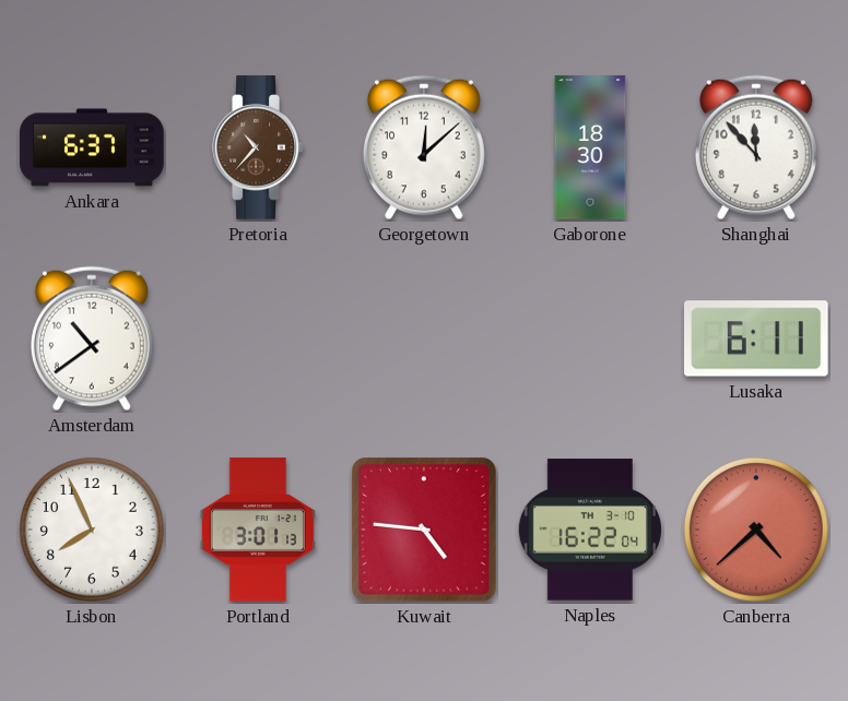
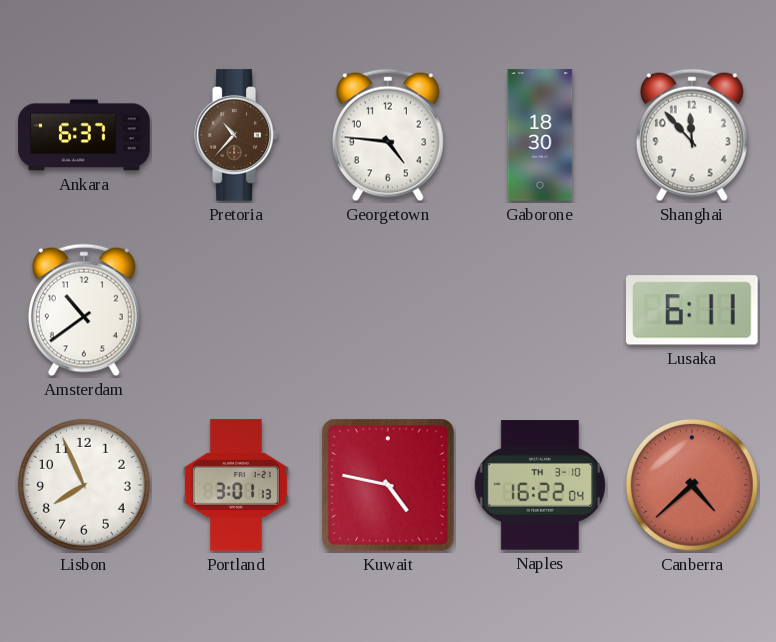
Georgetown: 12:08 -> 4:46 (388, 135)
Kuwait: 4:46 -> 4:47 (389, 486)
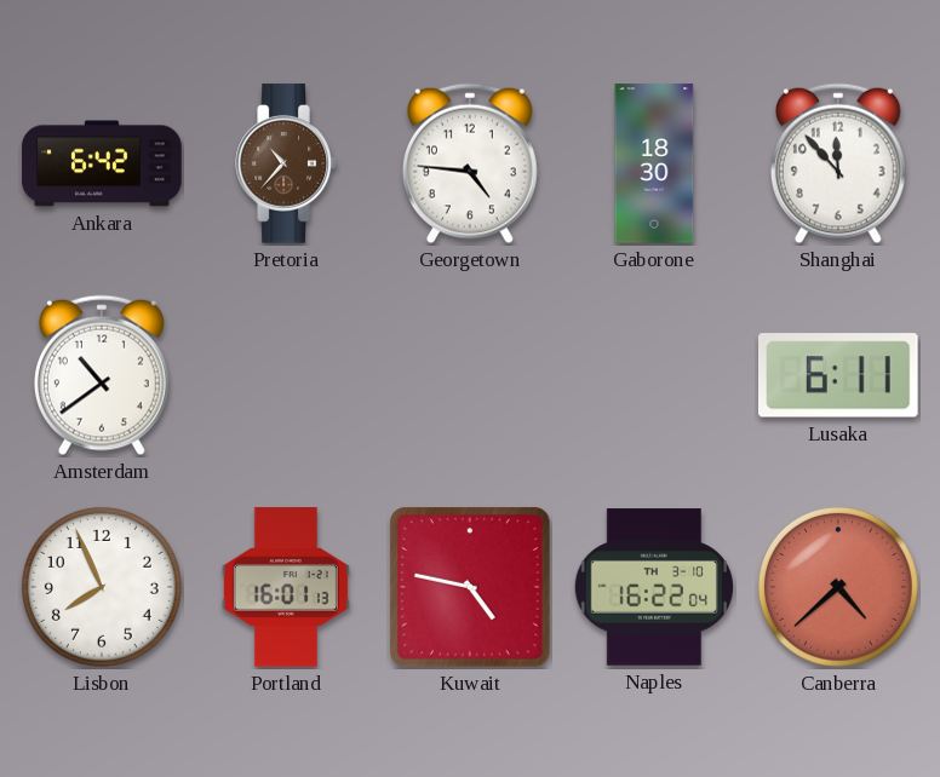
Ankara: 6:37 -> 6:42 (102, 163)
Portland: 3:01 -> 16:01 (286, 587)
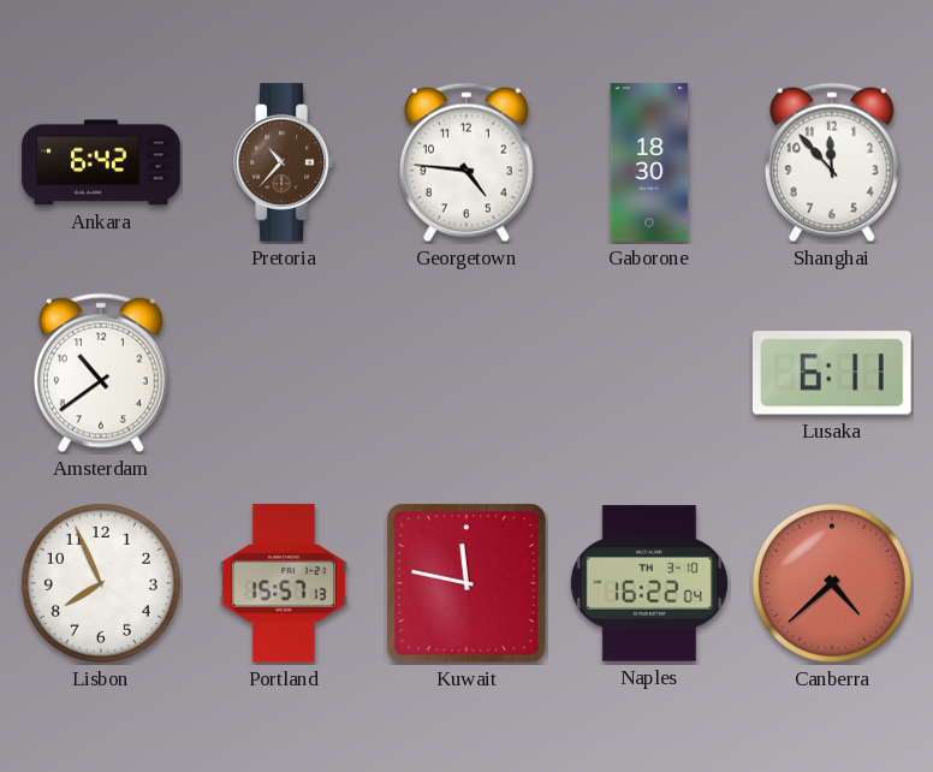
Portland: 16:01 -> 15:57 (284, 583)
Kuwait: 4:47 -> 11:47 (468, 584)
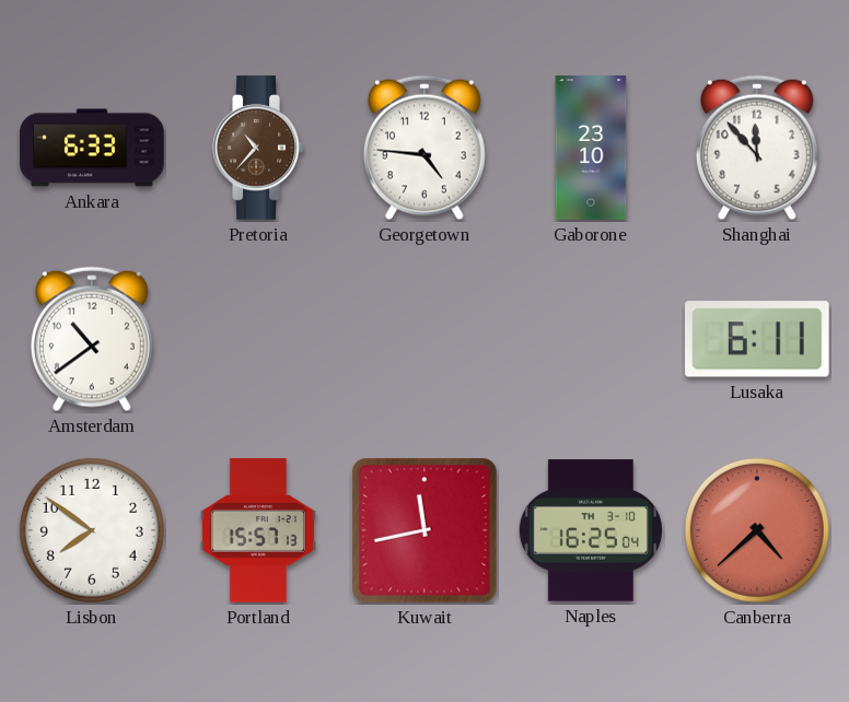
Ankara: 6:42 -> 6:33 (92, 148)
Gaborone: 18:30 -> 23:10 (591, 148)
Lisbon: 7:56 -> 7:51 (92, 530)
Kuwait: 11:47 -> 11:43 (426, 531)
Naples: 16:22 -> 16:25 (591, 530)
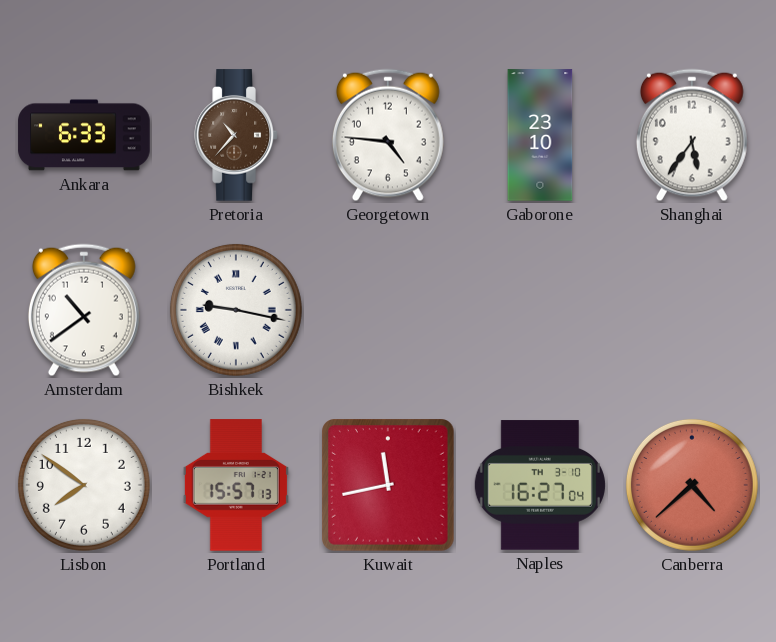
Shanghai: 11:53 -> 5:36 (692, 135)
Bishkek: none -> 9:17 (236, 310)
Lusaka: 6:11 -> none (758, 339)
Naples: 16:25 -> 16:27 (540, 485)
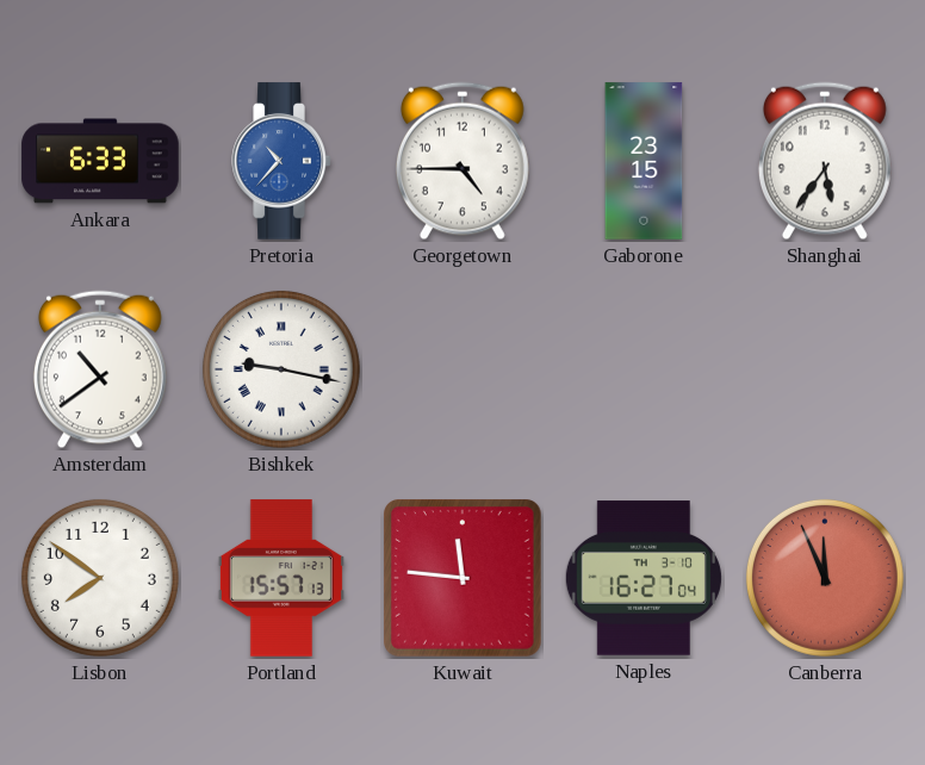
Pretoria dial: brown -> blue (281, 161)
Georgetown: 4:46 -> 4:45 (462, 161)
Gaborone: 23:10 -> 23:15 (644, 161)
Kuwait: 11:43 -> 11:46 (464, 579)
Canberra: 4:38 -> 11:56 (825, 578)
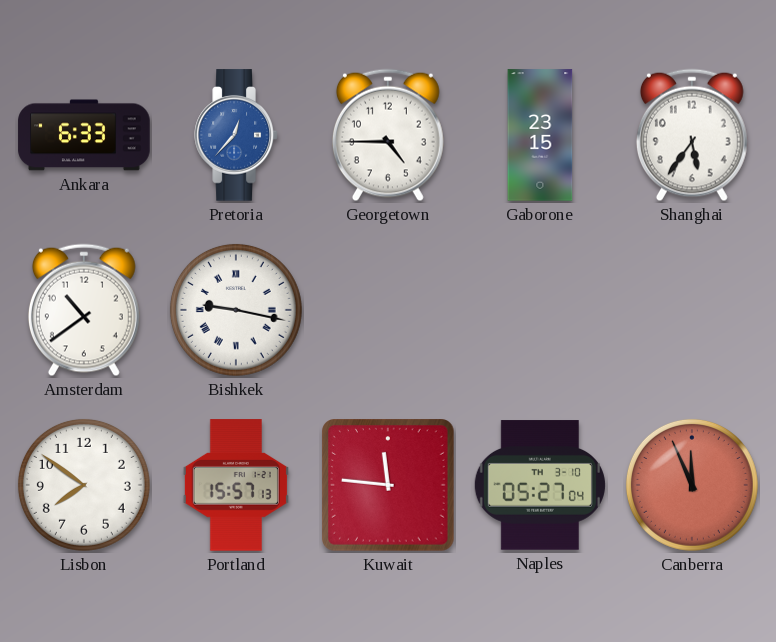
Pretoria: 10:37 -> 12:37 (236, 135)
Naples: 16:27 -> 05:27 (540, 485)
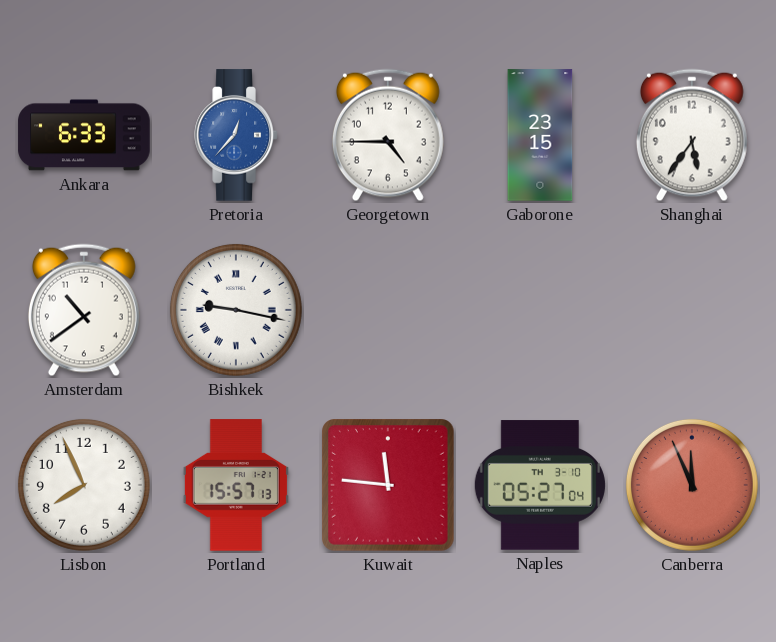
Lisbon: 7:51 -> 7:56 (84, 485)
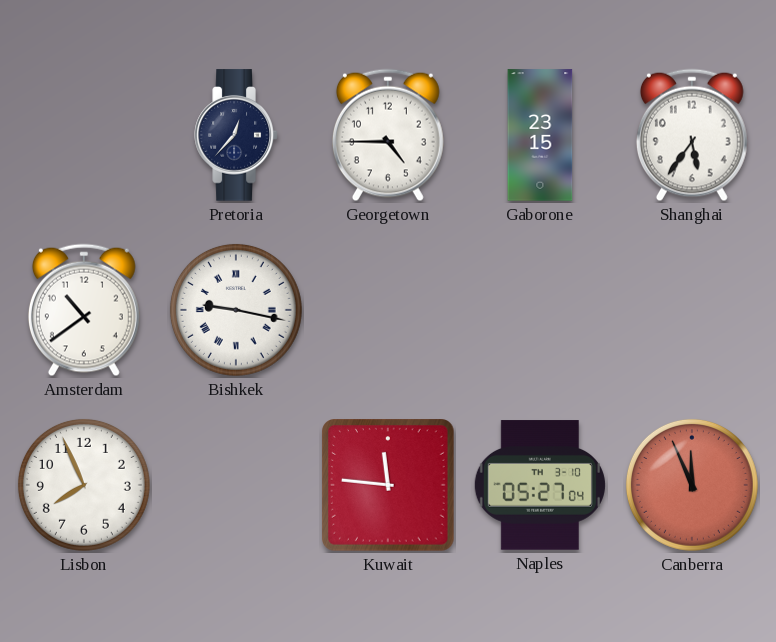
Ankara: 6:33 -> none (84, 135)
Pretoria dial: blue -> navy (236, 135)
Portland: 15:57 -> none (236, 485)
